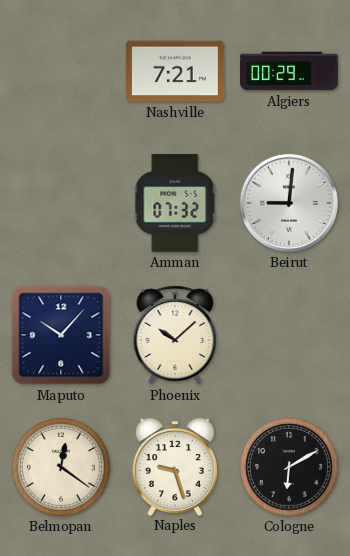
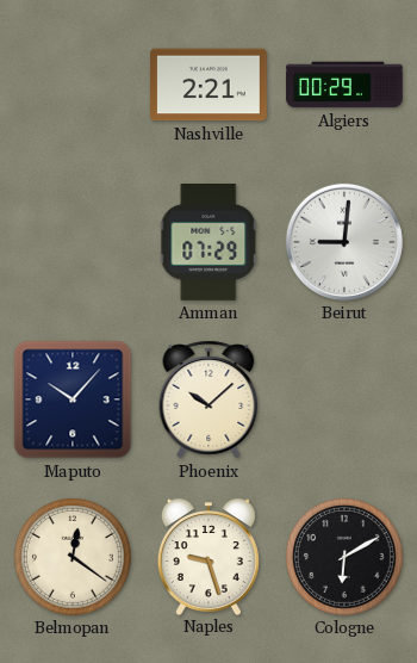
Nashville: 7:21 -> 2:21 (210, 85)
Amman: 07:32 -> 07:29 (208, 243)
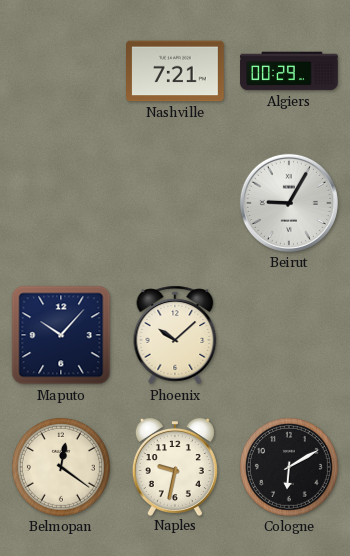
Nashville: 2:21 -> 7:21 (176, 71)
Amman: 07:29 -> none (208, 243)
Beirut: 9:01 -> 9:05 (289, 203)
Naples: 9:27 -> 9:32 (175, 467)
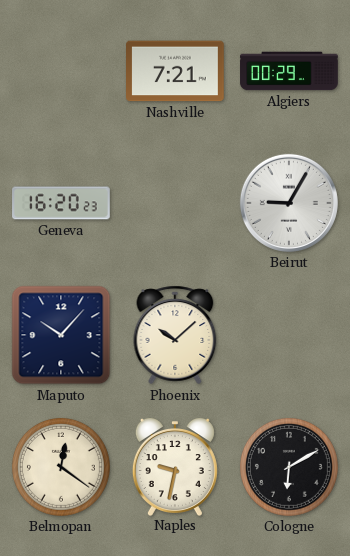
Geneva: none -> 16:20 (61, 203)
